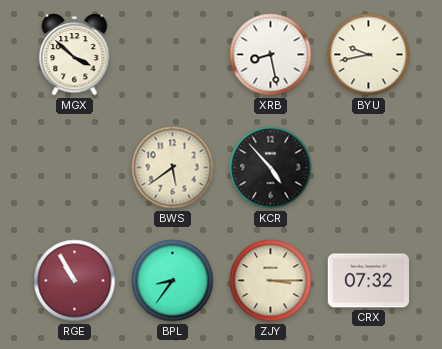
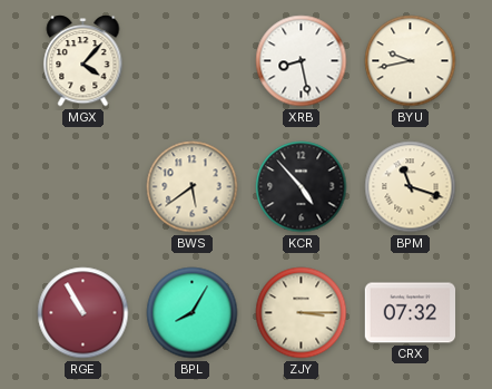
MGX: 3:52 -> 4:07 (83, 61)
BPM: none -> 11:18 (411, 187)
BPL: 8:36 -> 8:05 (193, 313)
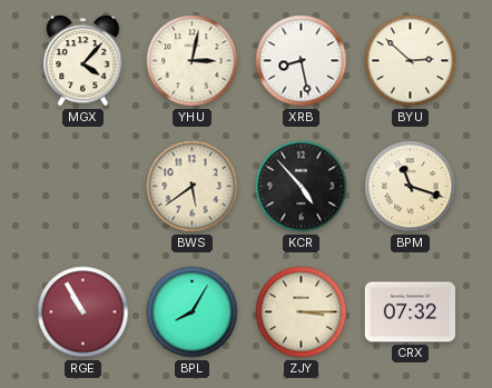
YHU: none -> 3:02 (193, 61)
BYU: 9:43 -> 2:52 (411, 61)
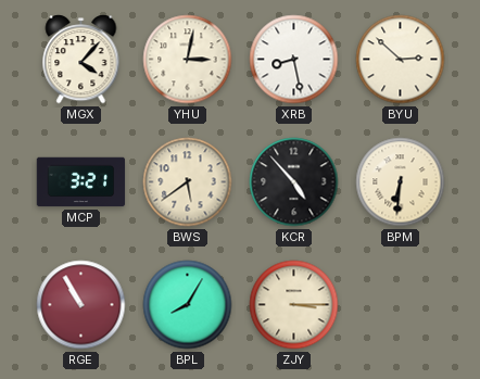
MCP: none -> 3:21 (81, 182)
BPM: 11:18 -> 6:31 (401, 182)
CRX: 07:32 -> none (411, 312)
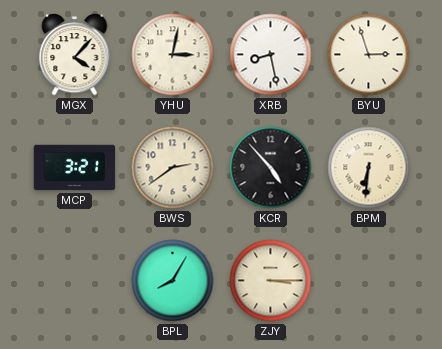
BYU: 2:52 -> 2:57 (369, 55)
BWS: 5:39 -> 2:39 (173, 168)
RGE: 10:55 -> none (81, 305)
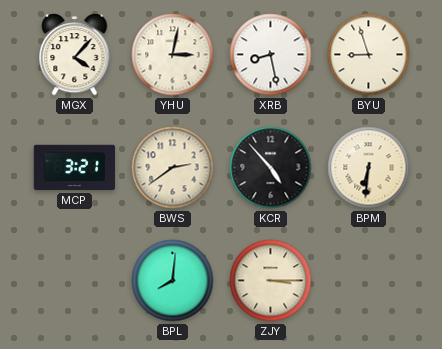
BYU: 2:57 -> 8:57 (369, 55)
BPL: 8:05 -> 8:01 (173, 281)
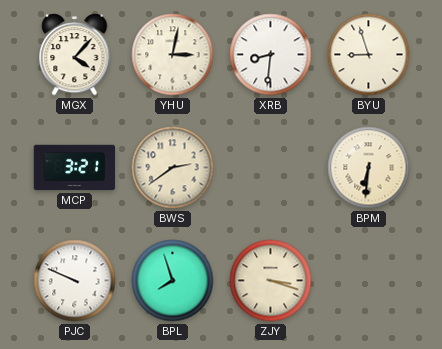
XRB: 8:28 -> 8:31 (271, 55)
KCR: 4:53 -> none (271, 168)
PJC: none -> 9:49 (75, 281)
BPL: 8:01 -> 7:57 (173, 281)
ZJY: 3:15 -> 3:18 (271, 281)
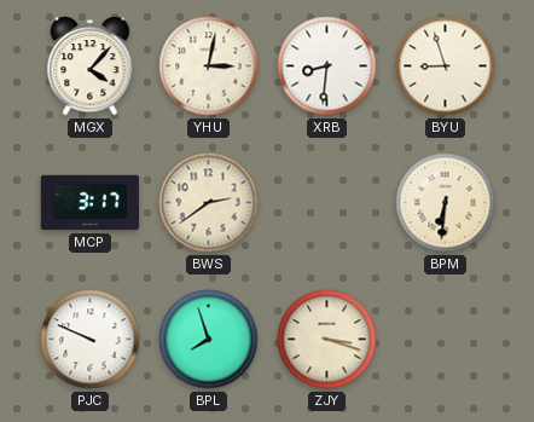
MCP: 3:21 -> 3:17 (91, 203)
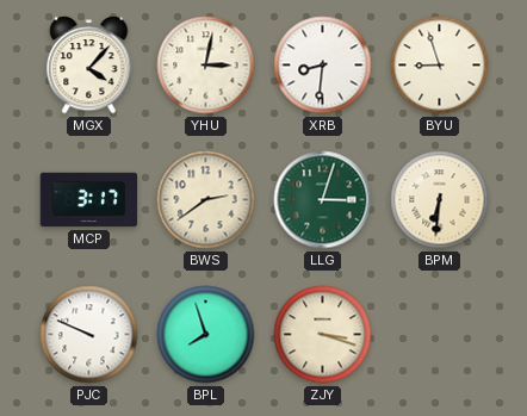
LLG: none -> 3:03 (323, 200)
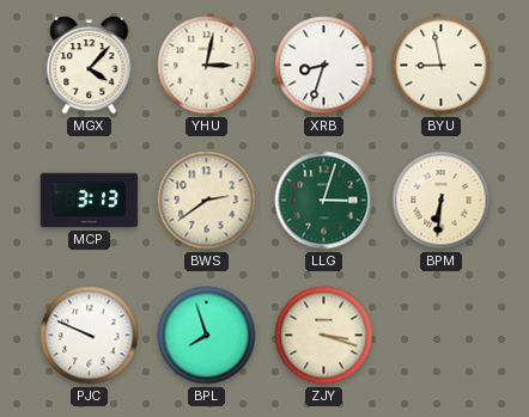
XRB: 8:31 -> 8:33 (324, 66)
BYU: 8:57 -> 8:58 (442, 66)
MCP: 3:17 -> 3:13 (90, 201)
